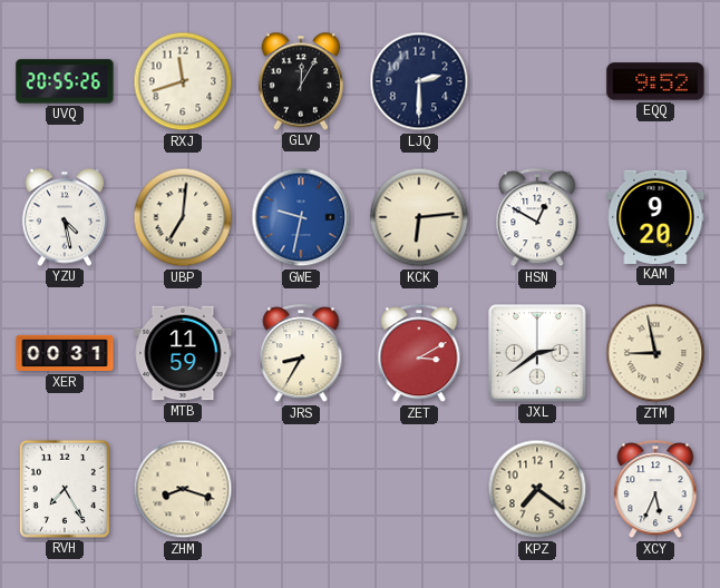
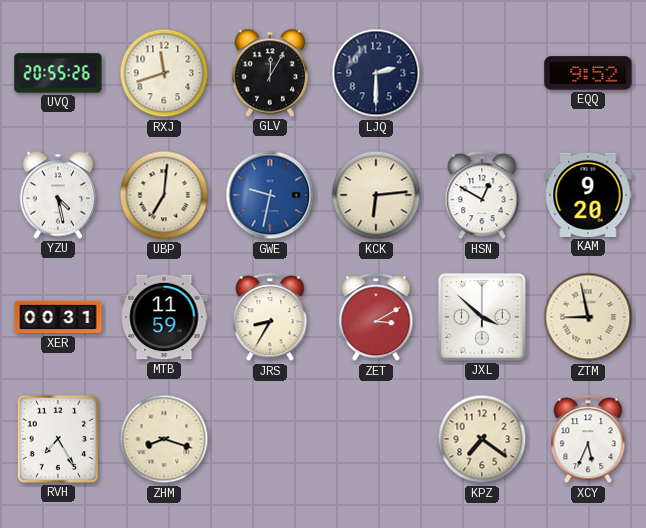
JXL: 2:39 -> 3:52 (482, 317)
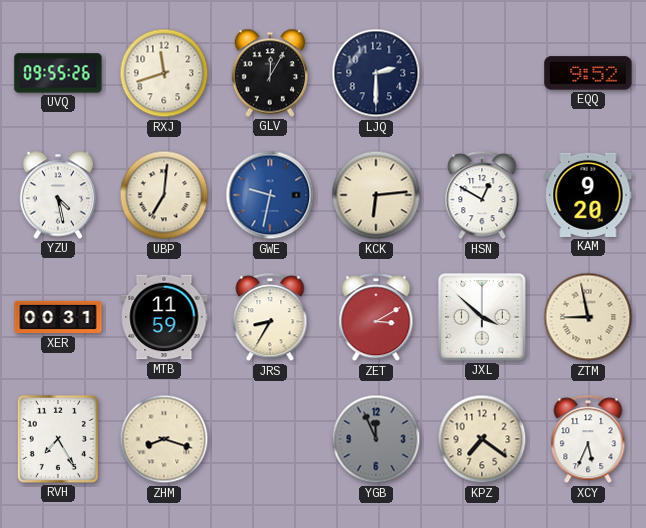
UVQ: 20:55 -> 09:55 (58, 73)
YGB: none -> 11:56 (376, 439)
